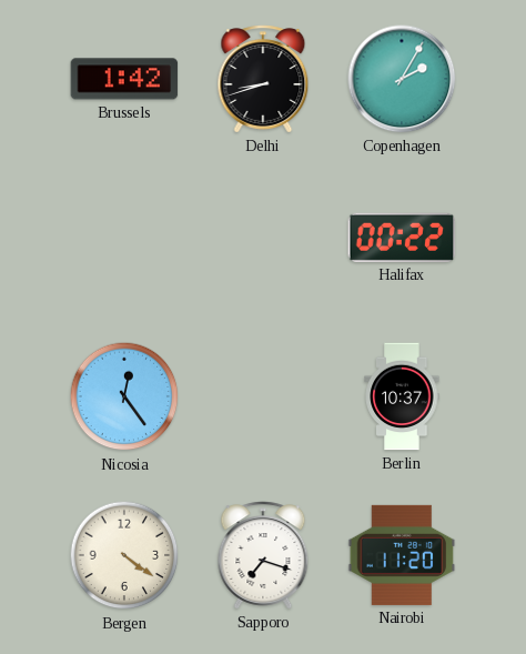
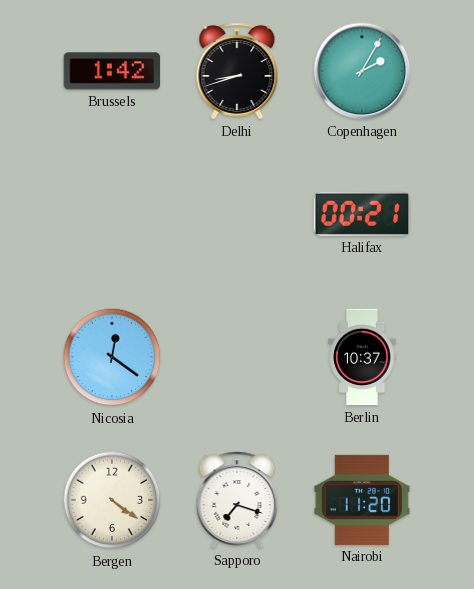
Halifax: 00:22 -> 00:21 (362, 214)
Nicosia: 12:24 -> 12:21 (112, 357)
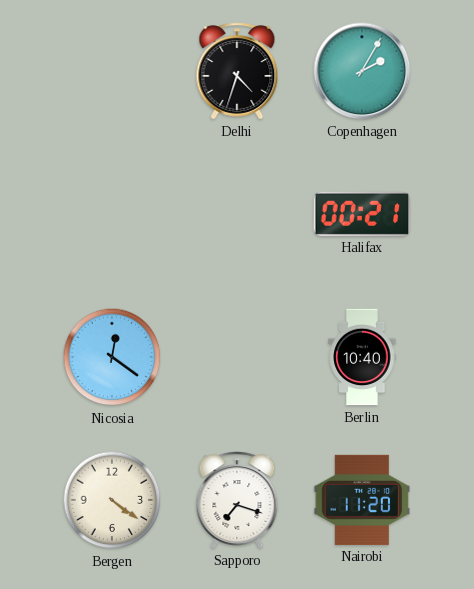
Brussels: 1:42 -> none (112, 71)
Delhi: 8:42 -> 4:33 (237, 71)
Berlin: 10:37 -> 10:40 (362, 357)
